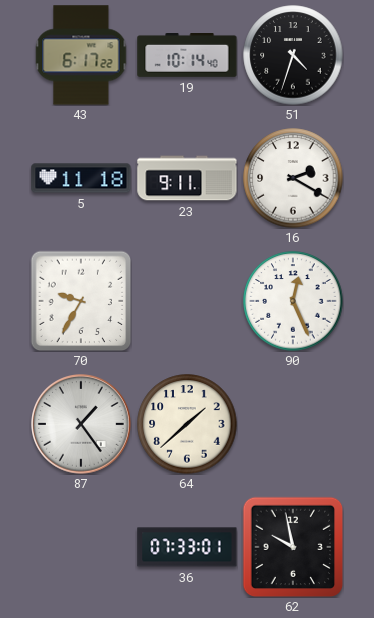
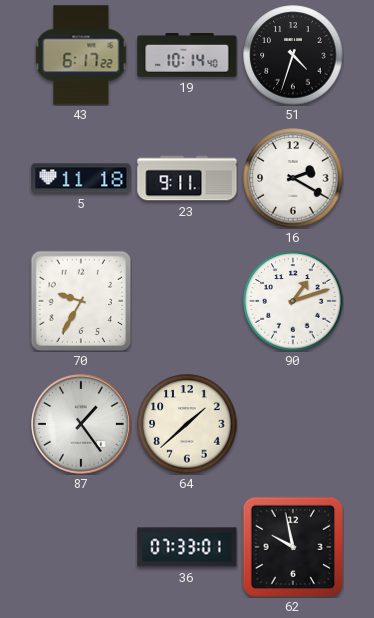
90: 12:26 -> 1:12 (293, 301)
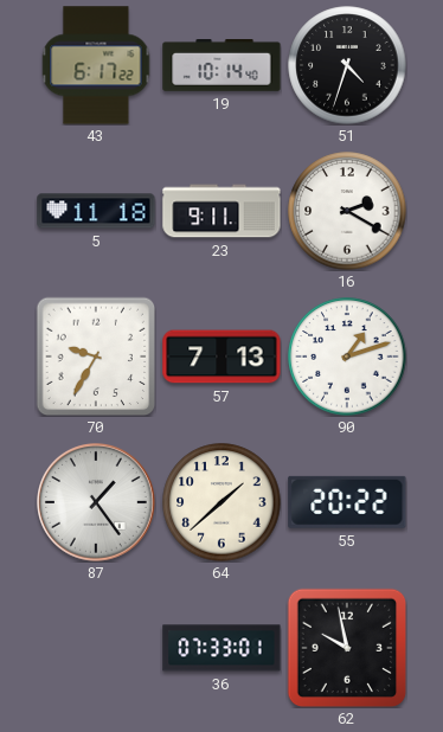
57: none -> 7:13 (221, 357)
55: none -> 20:22 (347, 502)
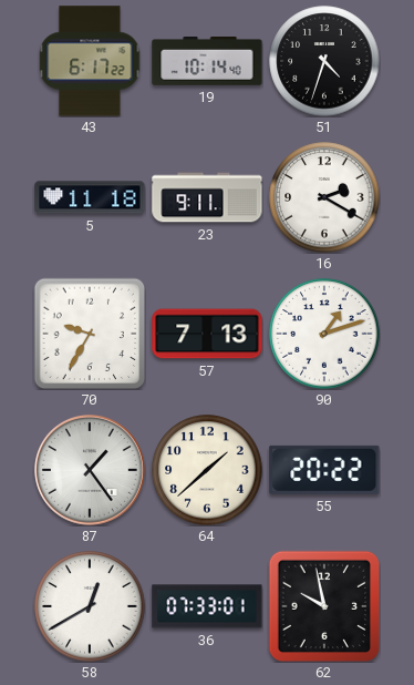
58: none -> 12:40 (90, 606)
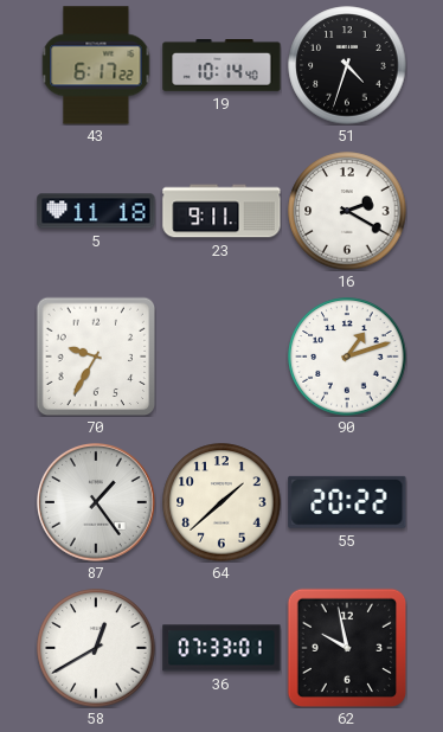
57: 7:13 -> none (207, 334)
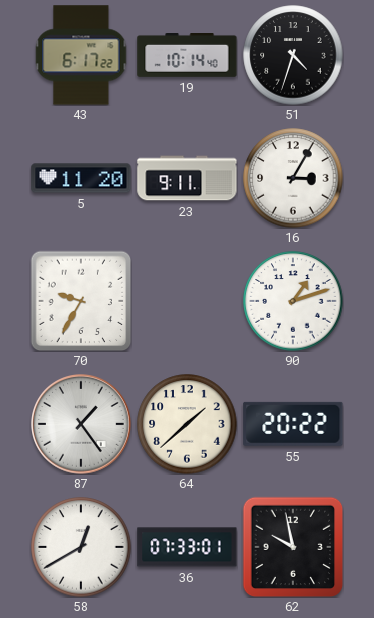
5: 11:18 -> 11:20 (81, 178)
16: 2:20 -> 3:05 (293, 178)
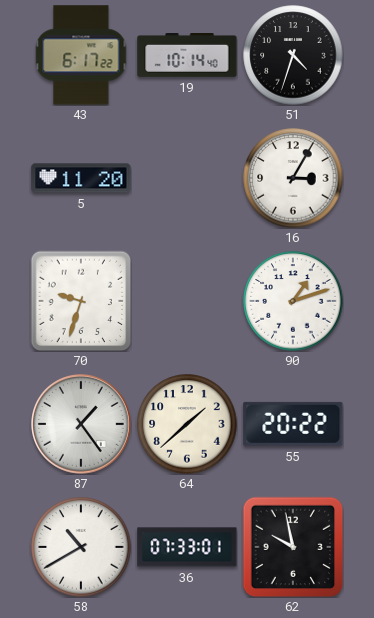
23: 9:11 -> none (187, 178)
70: 9:35 -> 9:33 (81, 301)
58: 12:40 -> 10:40 (81, 547)
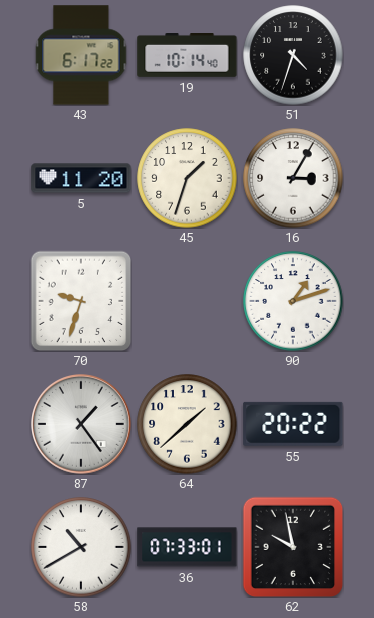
45: none -> 1:33 (187, 178)
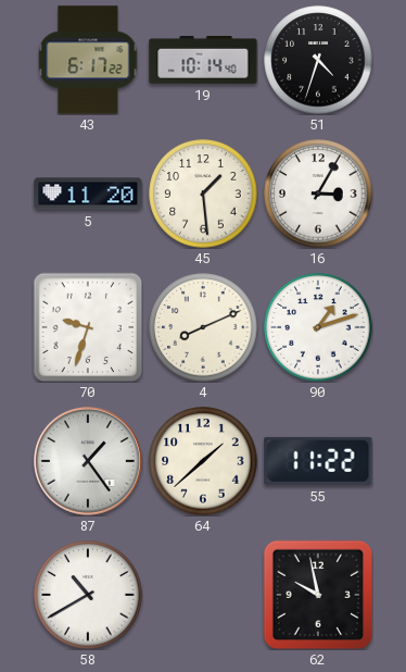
45: 1:33 -> 1:29 (203, 194)
4: none -> 8:11 (203, 327)
55: 20:22 -> 11:22 (318, 461)
36: 07:33 -> none (187, 547)
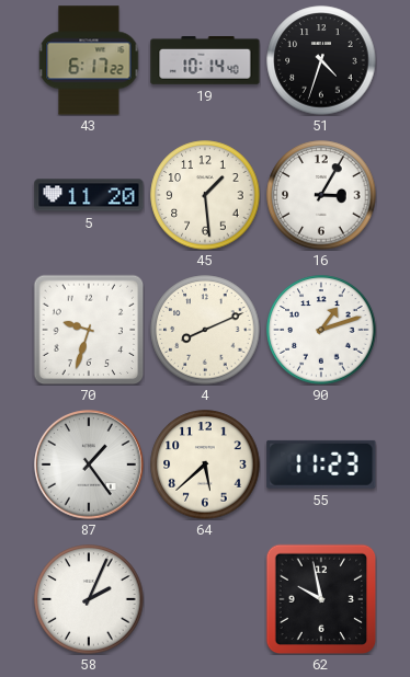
64: 1:38 -> 5:38 (205, 464)
55: 11:22 -> 11:23 (321, 464)
58: 10:40 -> 2:04 (89, 599)
